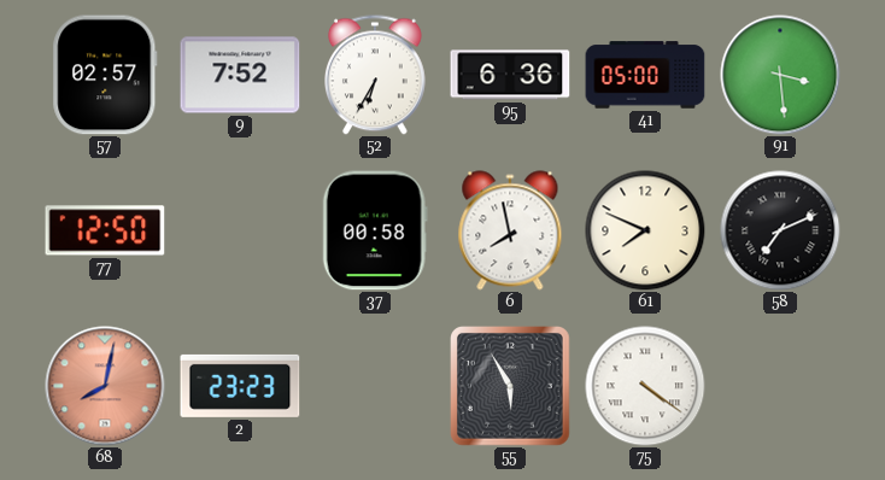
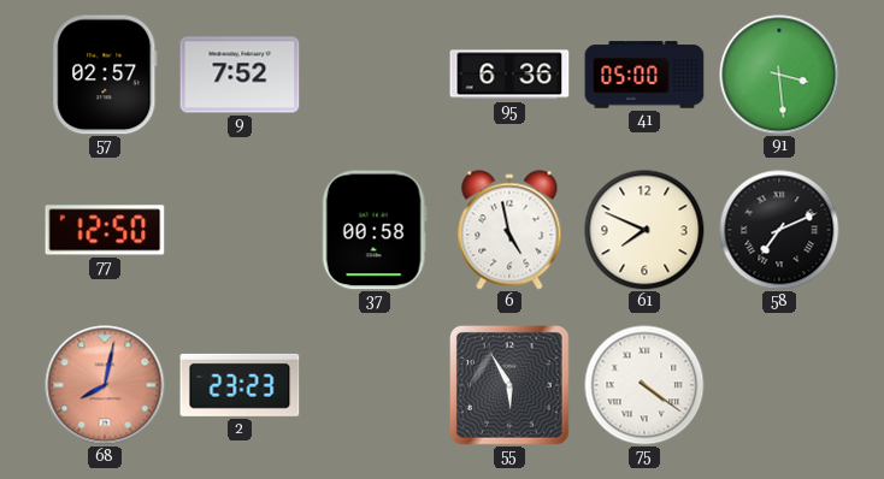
52: 6:35 -> none (376, 75)
6: 7:58 -> 4:58 (509, 230)
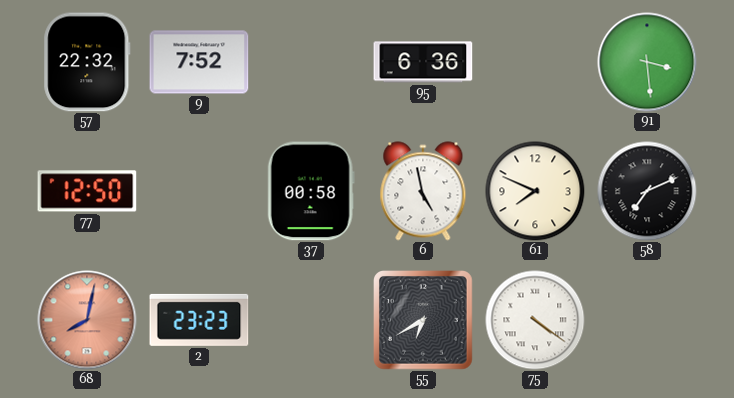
57: 02:57 -> 22:32 (87, 62)
41: 05:00 -> none (644, 75)
55: 5:55 -> 6:40 (424, 321)
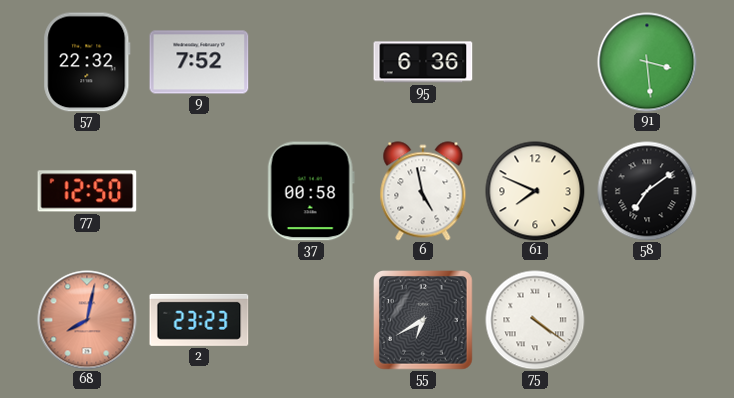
58: 7:11 -> 7:09 (647, 191)
